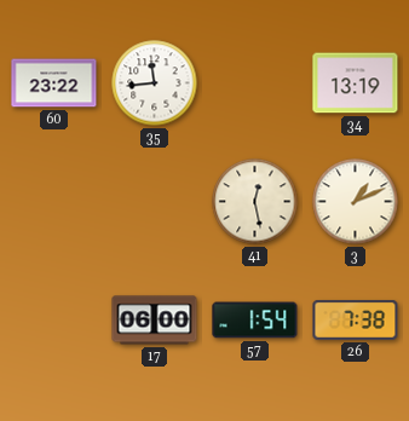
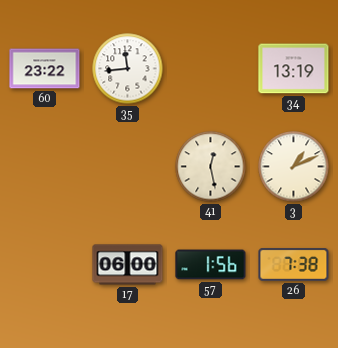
57: 1:54 -> 1:56 (211, 265)
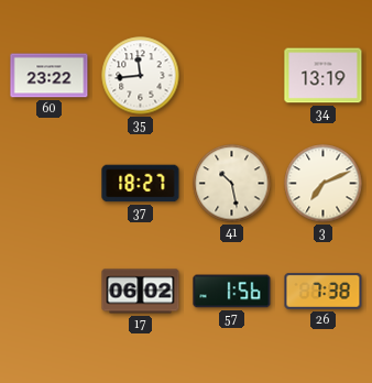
37: none -> 18:27 (141, 184)
41: 12:28 -> 10:28 (232, 184)
3: 1:11 -> 7:11 (324, 184)
17: 06:00 -> 06:02 (141, 292)
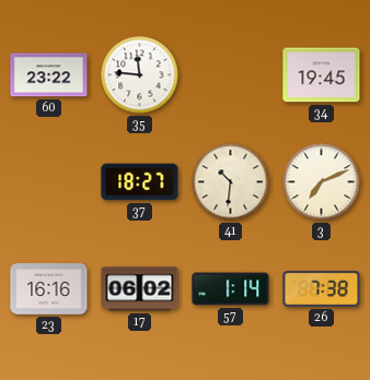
35: 11:44 -> 11:46 (140, 75)
34: 13:19 -> 19:45 (322, 75)
41: 10:28 -> 10:31 (231, 182)
23: none -> 16:16 (49, 289)
57: 1:56 -> 1:14 (231, 289)
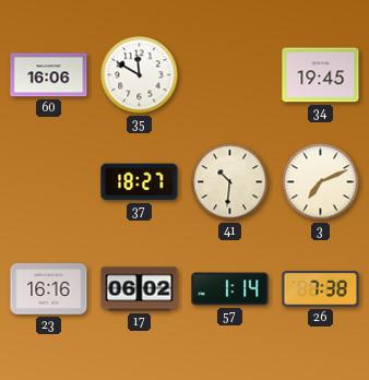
60: 23:22 -> 16:06 (49, 75)
35: 11:46 -> 11:50 (140, 75)
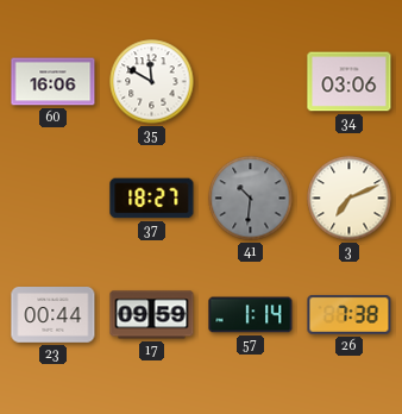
34: 19:45 -> 03:06 (350, 82)
41 dial: cream -> grey (251, 199)
23: 16:16 -> 00:44 (54, 315)
17: 06:02 -> 09:59 (152, 315)
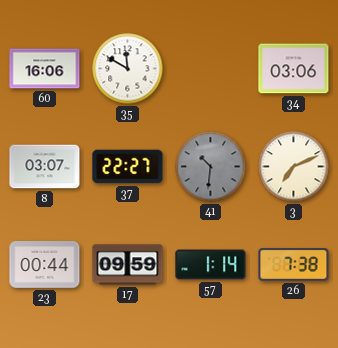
8: none -> 03:07 (45, 167)
37: 18:27 -> 22:27 (128, 167)
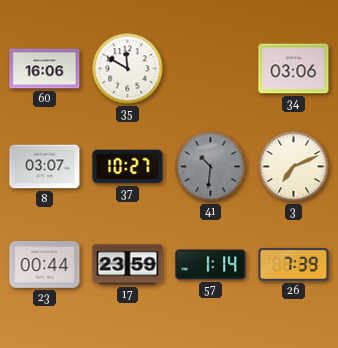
37: 22:27 -> 10:27 (128, 167)
17: 09:59 -> 23:59 (128, 265)
26: 7:38 -> 7:39 (294, 265)
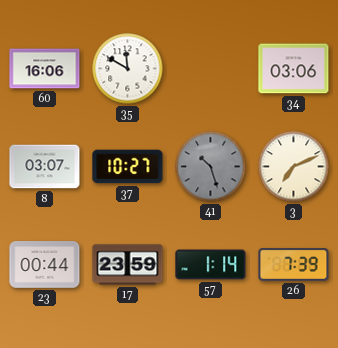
41: 10:31 -> 10:27 (211, 167)
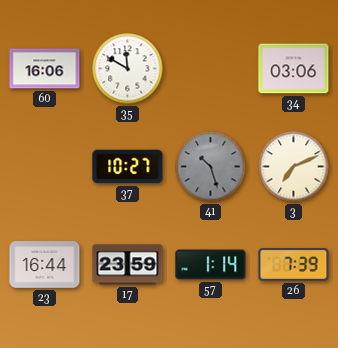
8: 03:07 -> none (45, 167)
23: 00:44 -> 16:44 (45, 265)
